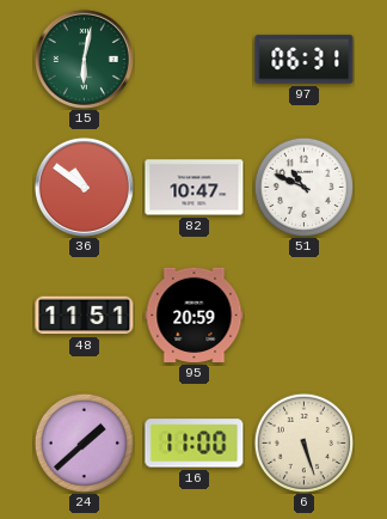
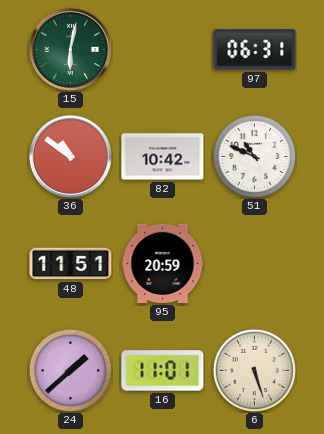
82: 10:47 -> 10:42 (163, 157)
16: 11:00 -> 11:01 (163, 371)
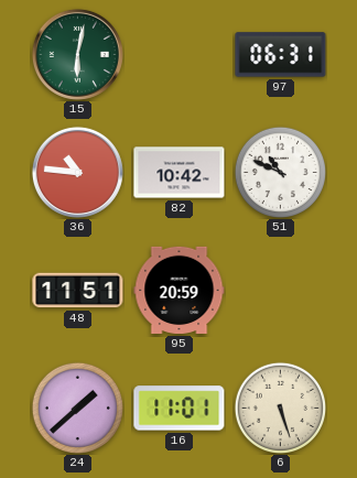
36: 10:51 -> 10:46 (77, 172)
